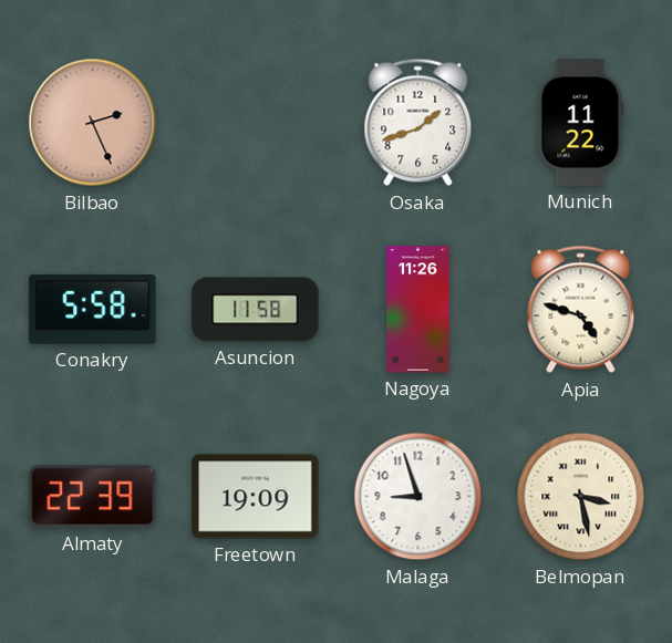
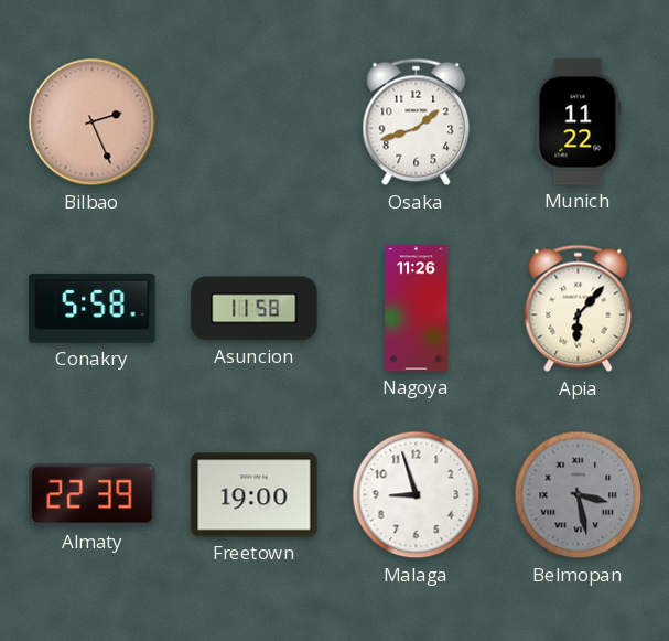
Apia: 4:48 -> 6:07 (579, 309)
Freetown: 19:09 -> 19:00 (255, 495)
Belmopan dial: cream -> grey (579, 495)
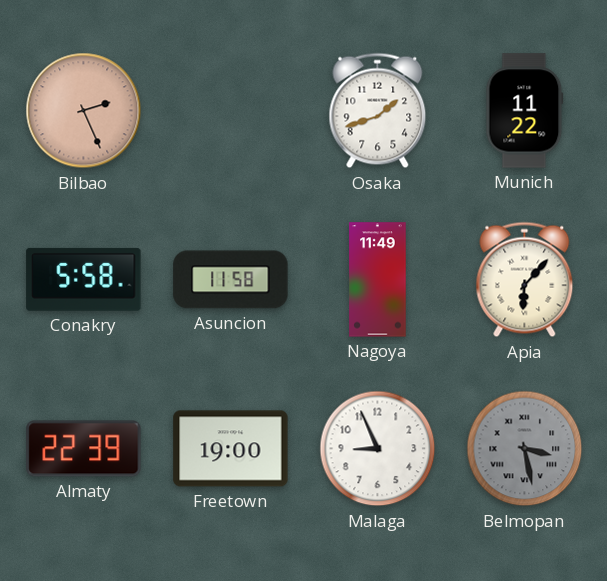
Nagoya: 11:26 -> 11:49 (378, 280)
Malaga: 8:57 -> 8:56 (378, 449)
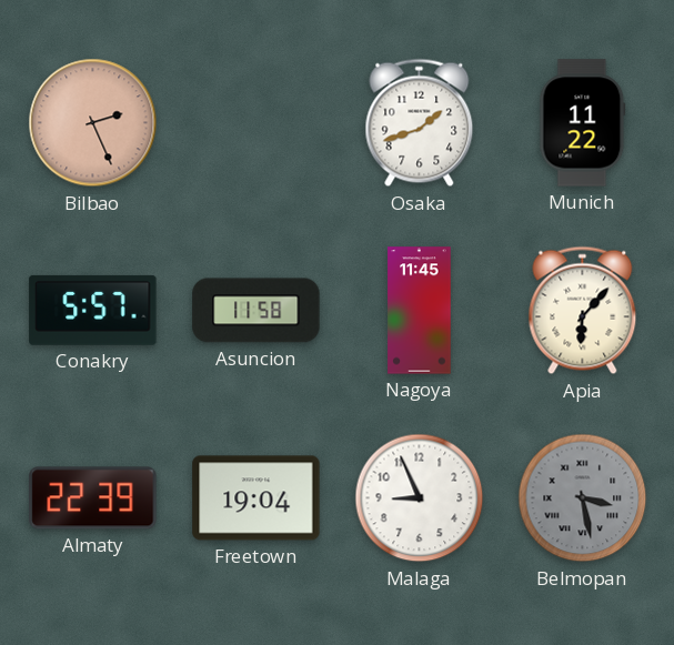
Conakry: 5:58 -> 5:57 (93, 310)
Nagoya: 11:49 -> 11:45 (420, 311)
Freetown: 19:00 -> 19:04 (256, 498)
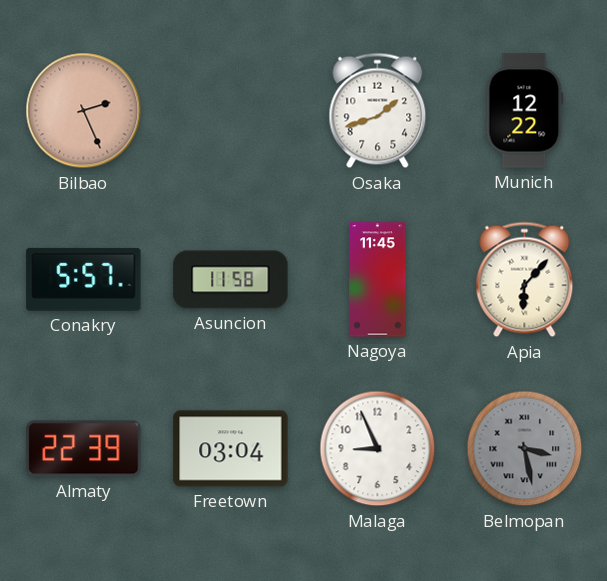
Munich: 11:22 -> 12:22 (525, 111)
Freetown: 19:04 -> 03:04 (231, 449)
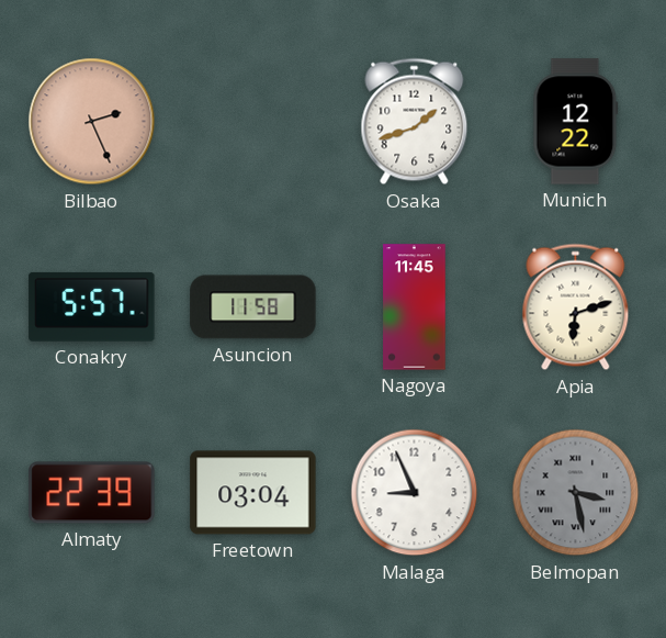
Apia: 6:07 -> 6:12 (576, 307)
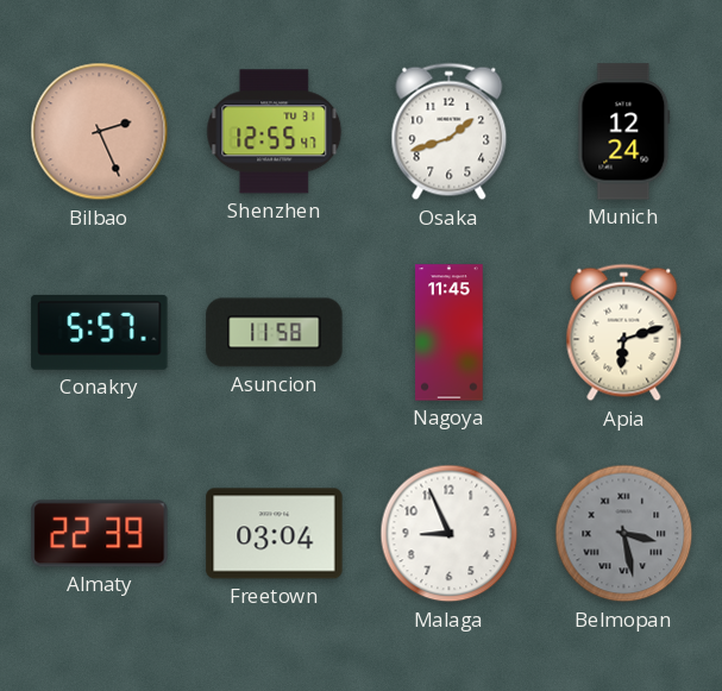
Shenzhen: none -> 12:55 (275, 132)
Munich: 12:22 -> 12:24 (624, 132)
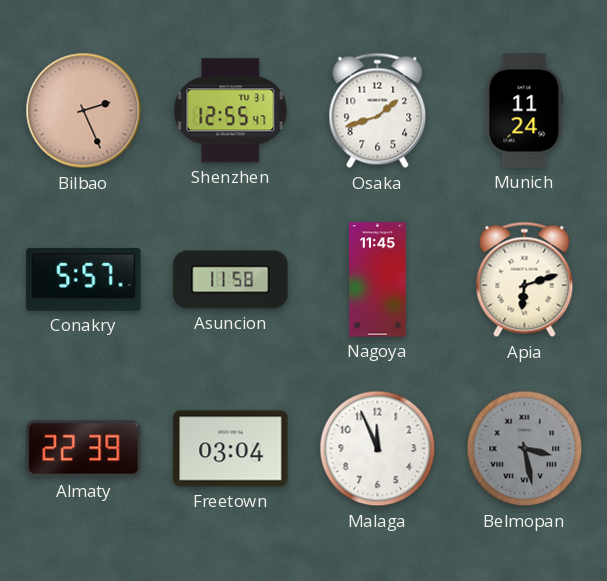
Munich: 12:24 -> 11:24 (525, 111)
Malaga: 8:56 -> 11:56 (378, 449)
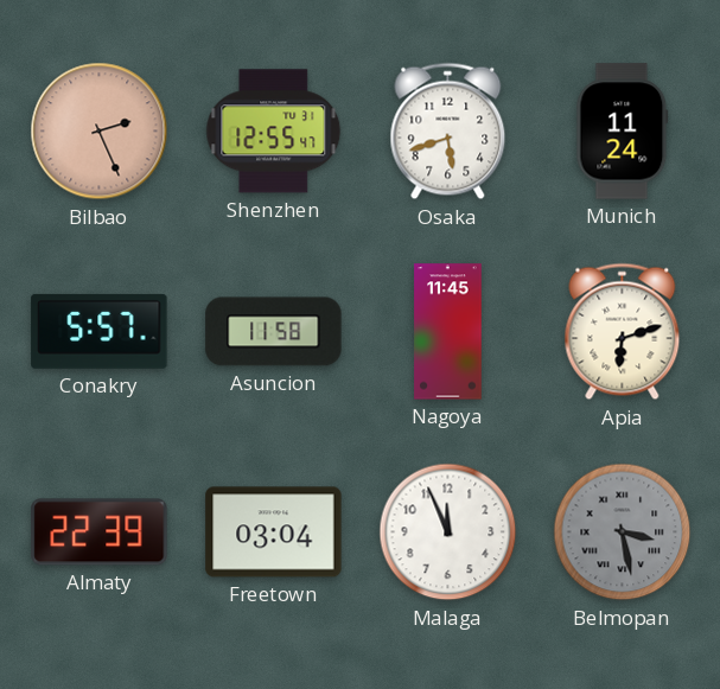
Osaka: 1:42 -> 5:42 (448, 132)
